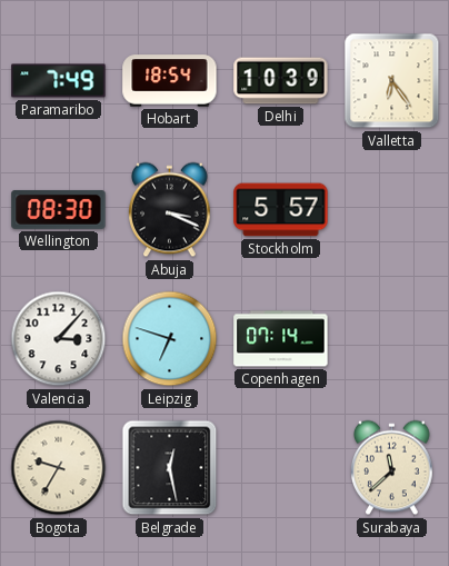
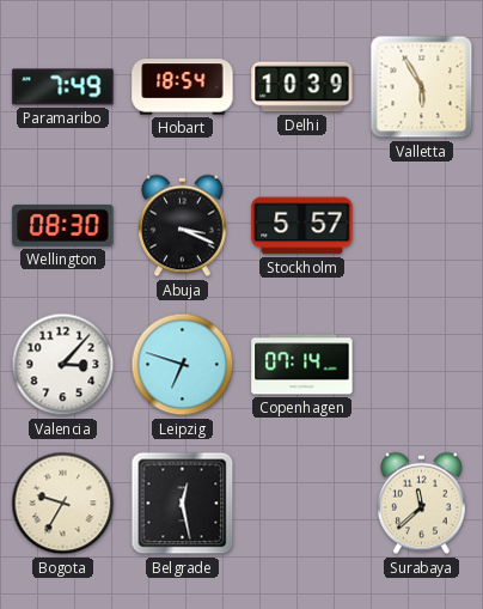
Valletta: 6:24 -> 5:55 (422, 87)
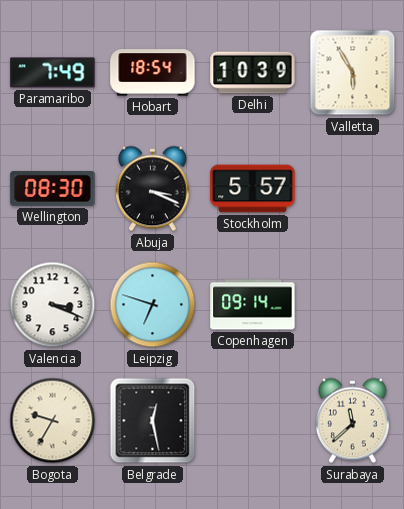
Valencia: 3:07 -> 3:19 (53, 305)
Copenhagen: 07:14 -> 09:14 (253, 305)
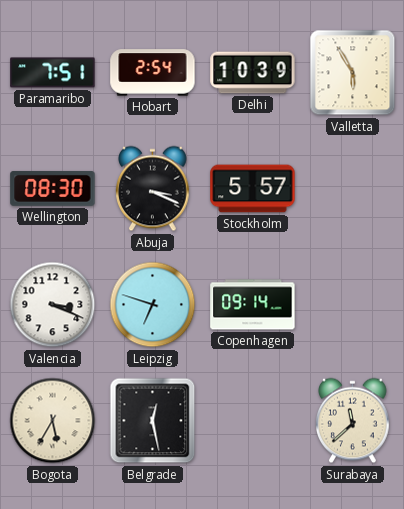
Paramaribo: 7:49 -> 7:51 (53, 73)
Hobart: 18:54 -> 2:54 (153, 73)
Bogota: 9:35 -> 5:35 (53, 421)
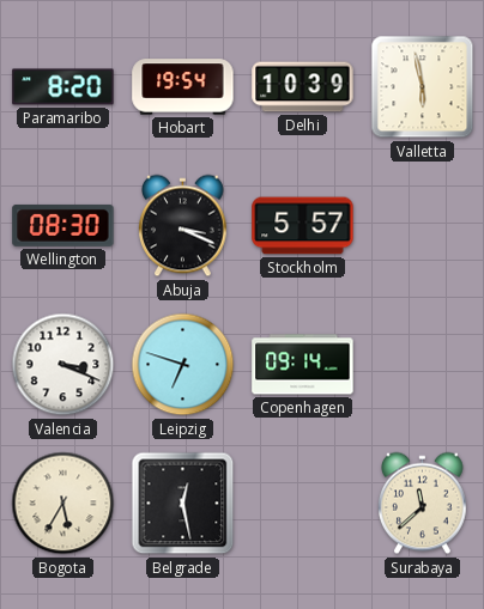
Paramaribo: 7:51 -> 8:20 (63, 87)
Hobart: 2:54 -> 19:54 (183, 87)
Valletta: 5:55 -> 5:58 (423, 87)
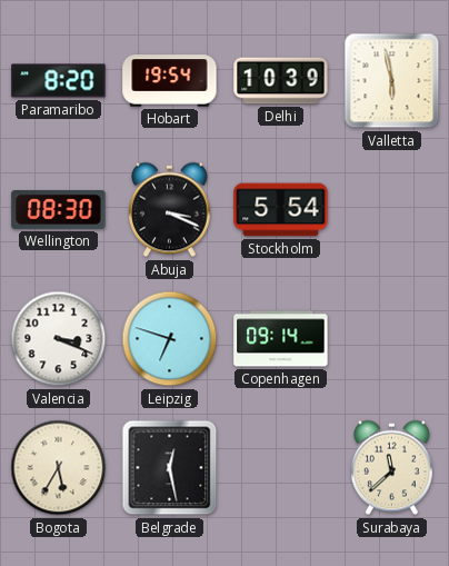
Stockholm: 5:57 -> 5:54 (281, 210)
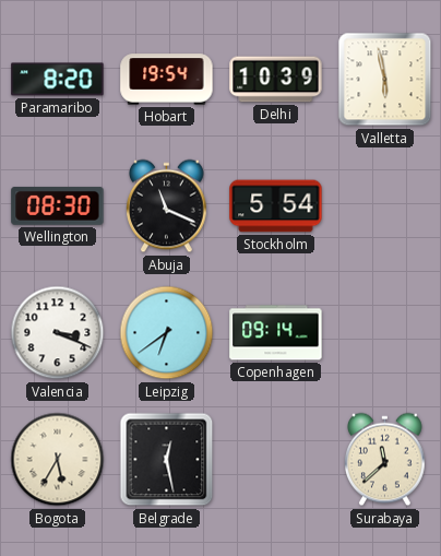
Abuja: 3:19 -> 11:19 (167, 206)
Leipzig: 6:48 -> 6:39 (167, 333)
